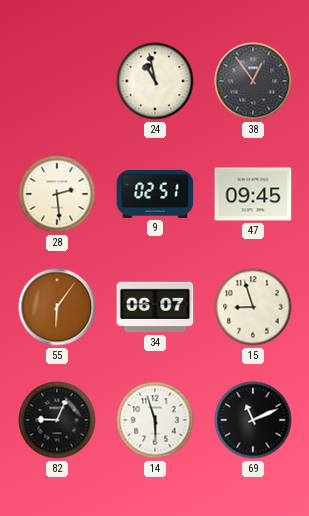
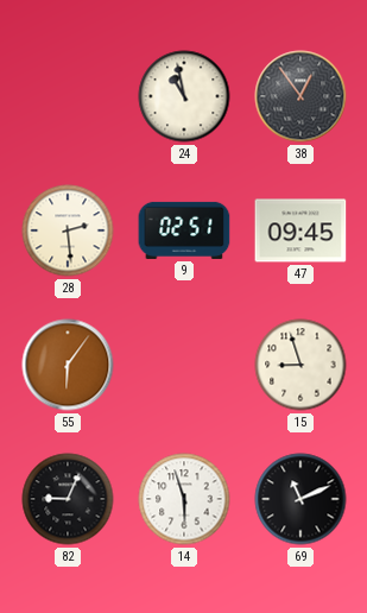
34: 06:07 -> none (155, 307)
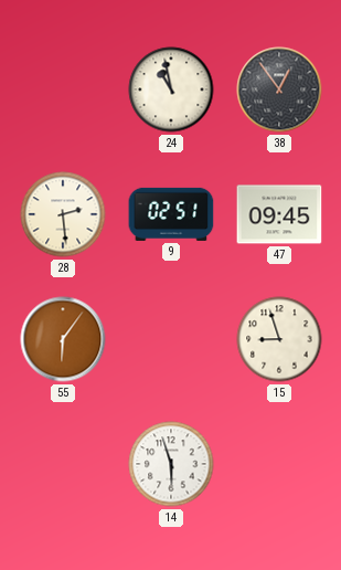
82: 9:04 -> none (68, 499)
69: 11:11 -> none (300, 499)
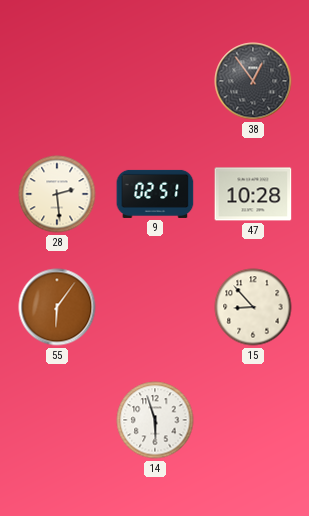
24: 10:58 -> none (171, 89)
47: 09:45 -> 10:28 (253, 194)
15: 8:57 -> 8:53 (253, 307)
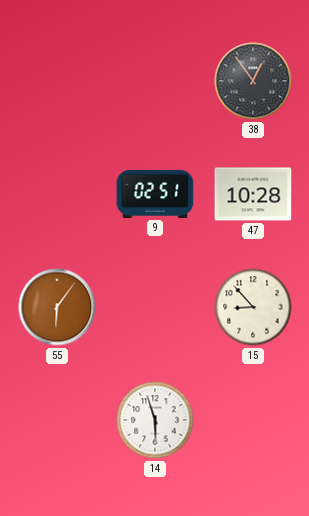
28: 2:29 -> none (57, 194)
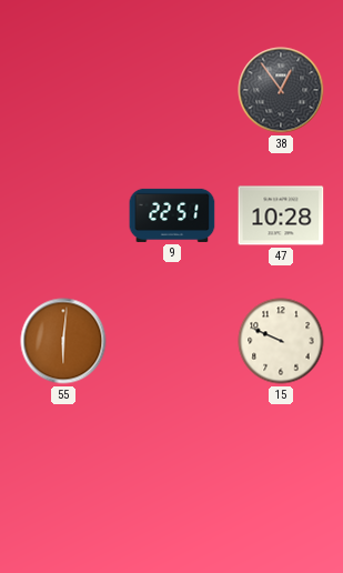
9: 02:51 -> 22:51 (172, 215)
55: 6:06 -> 6:01 (63, 341)
15: 8:53 -> 9:49 (281, 341)
14: 5:57 -> none (155, 420)
